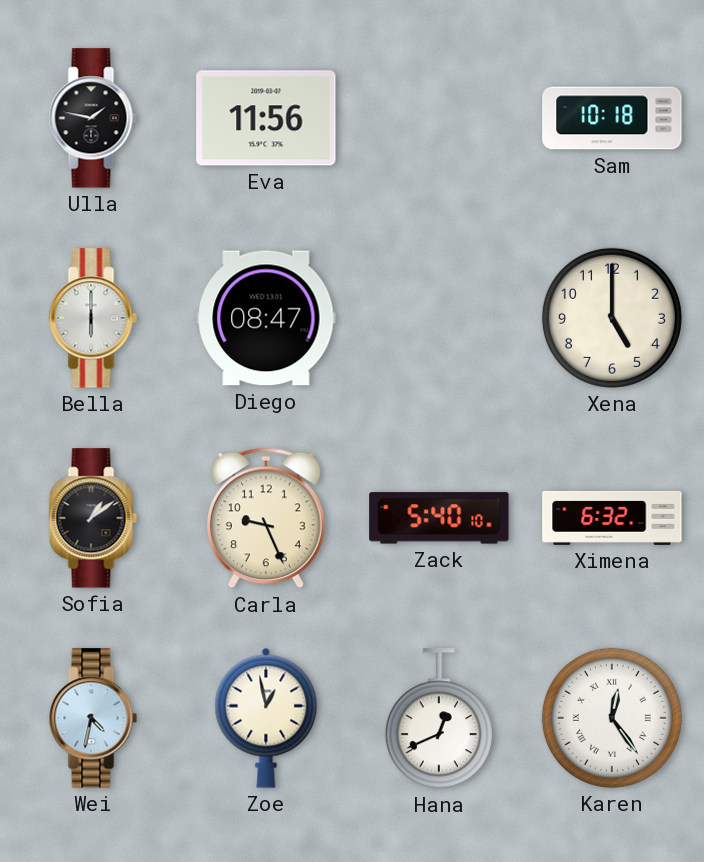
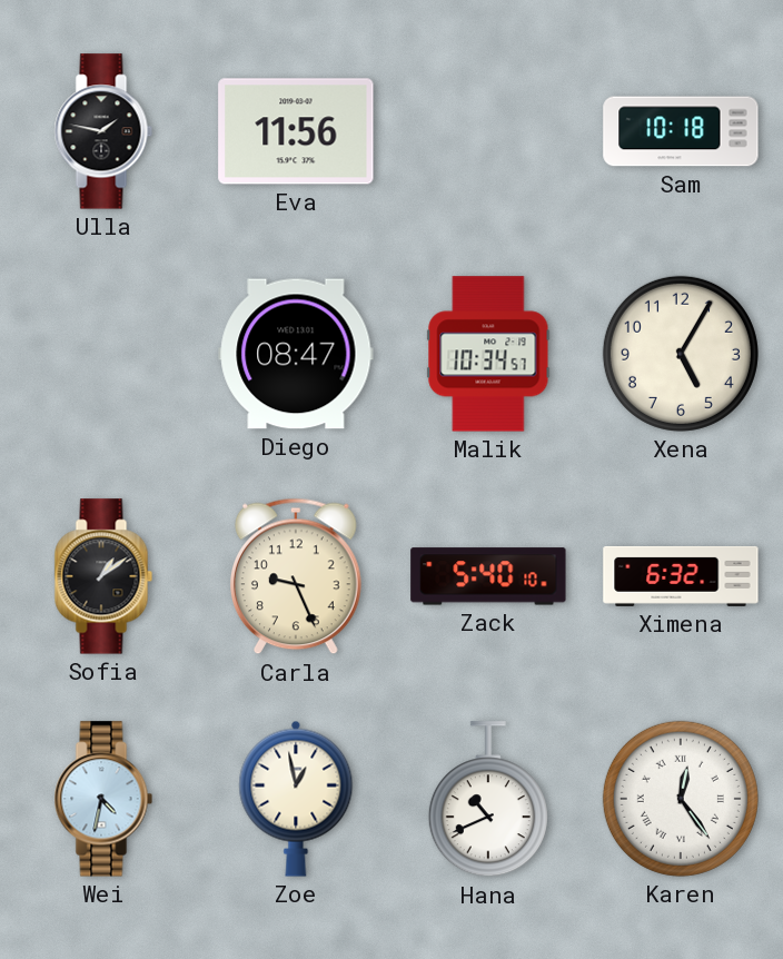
Bella: 6:00 -> none (93, 318)
Malik: none -> 10:34 (488, 354)
Xena: 5:00 -> 5:05 (681, 354)
Hana: 12:41 -> 10:41 (488, 800)
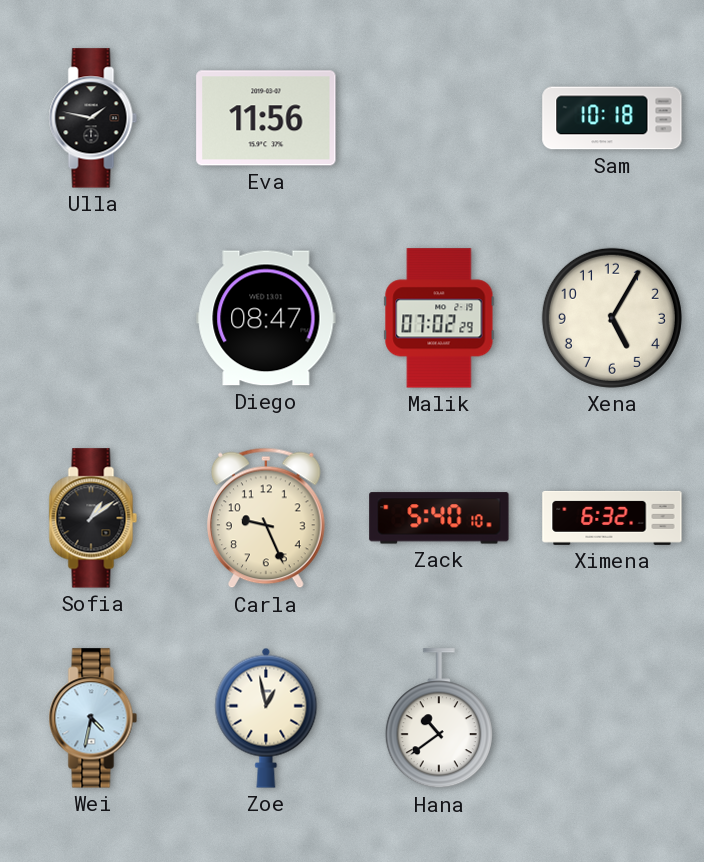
Malik: 10:34 -> 07:02 (439, 318)
Hana: 10:41 -> 10:39 (439, 719)
Karen: 12:24 -> none (681, 799)
